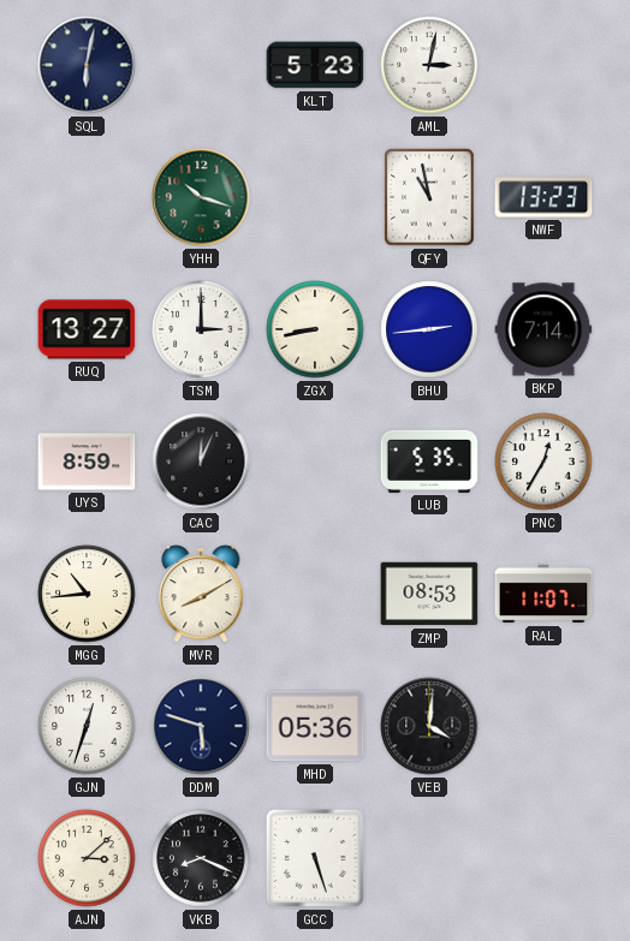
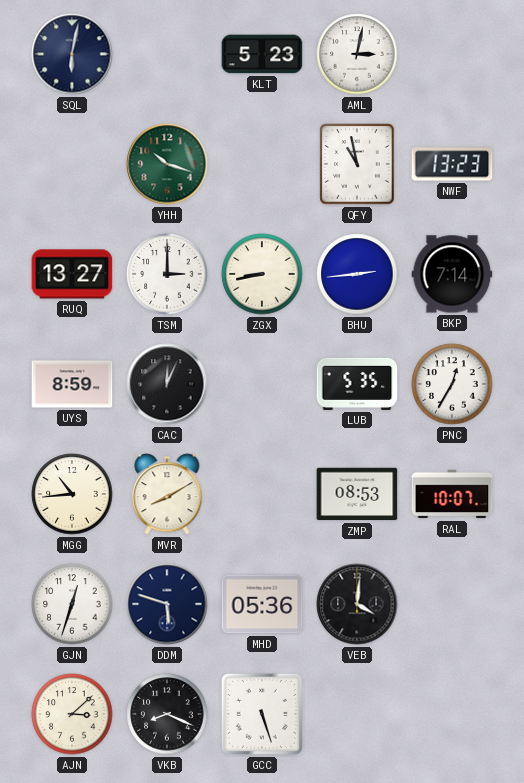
RAL: 11:07 -> 10:07 (452, 494)
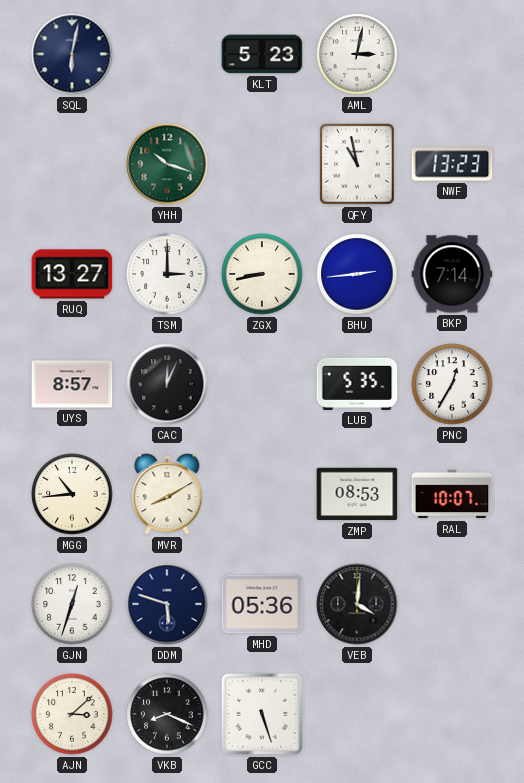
UYS: 8:59 -> 8:57 (72, 384)
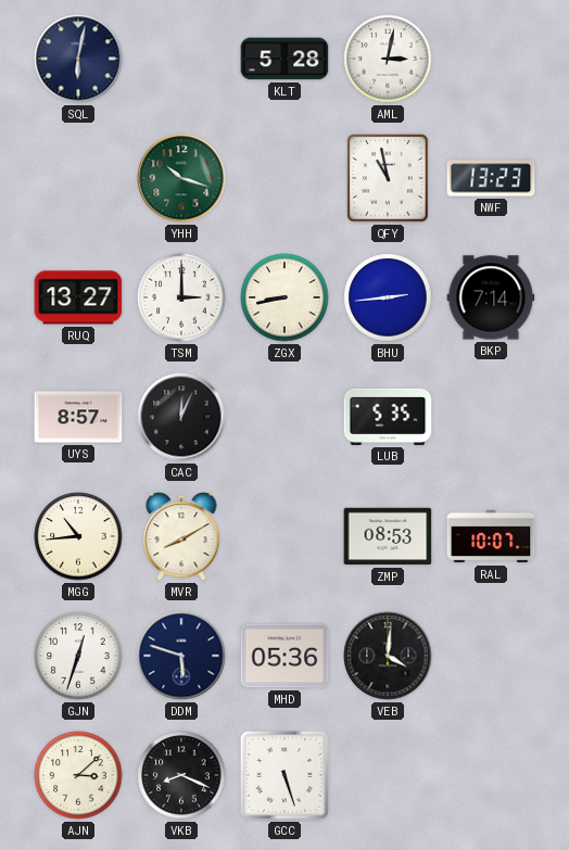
KLT: 5:23 -> 5:28 (284, 59)
PNC: 12:35 -> none (452, 384)
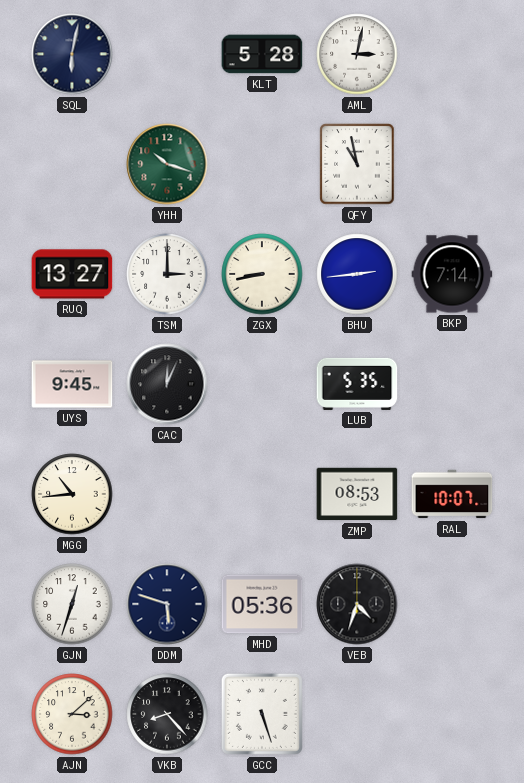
NWF: 13:23 -> none (491, 178)
UYS: 8:57 -> 9:45 (72, 384)
MVR: 8:10 -> none (181, 536)
VEB: 4:01 -> 4:33 (357, 604)
VKB: 8:19 -> 8:23 (167, 714)
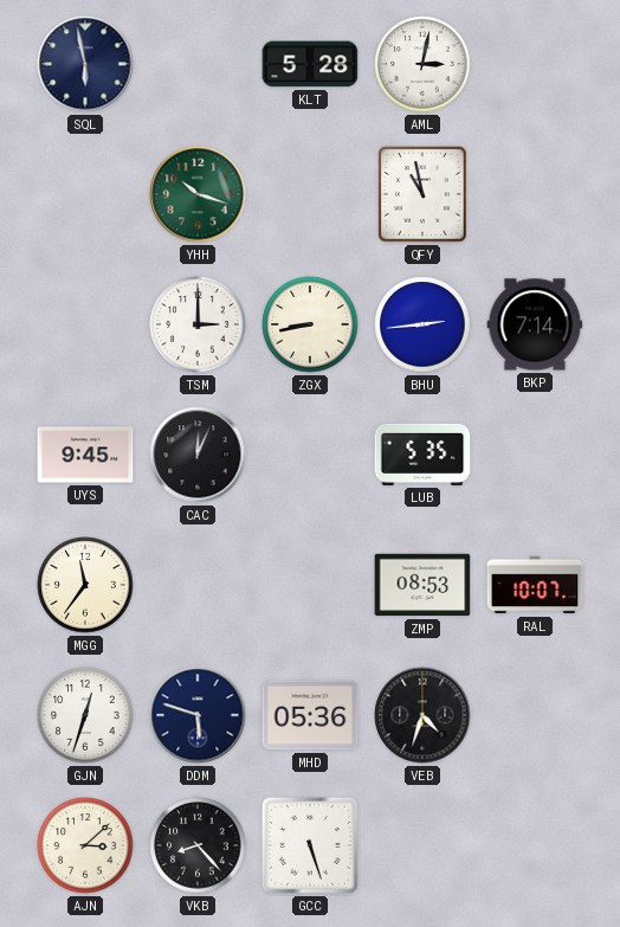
SQL: 6:02 -> 5:58 (85, 64)
RUQ: 13:27 -> none (72, 274)
MGG: 10:44 -> 11:36 (85, 585)
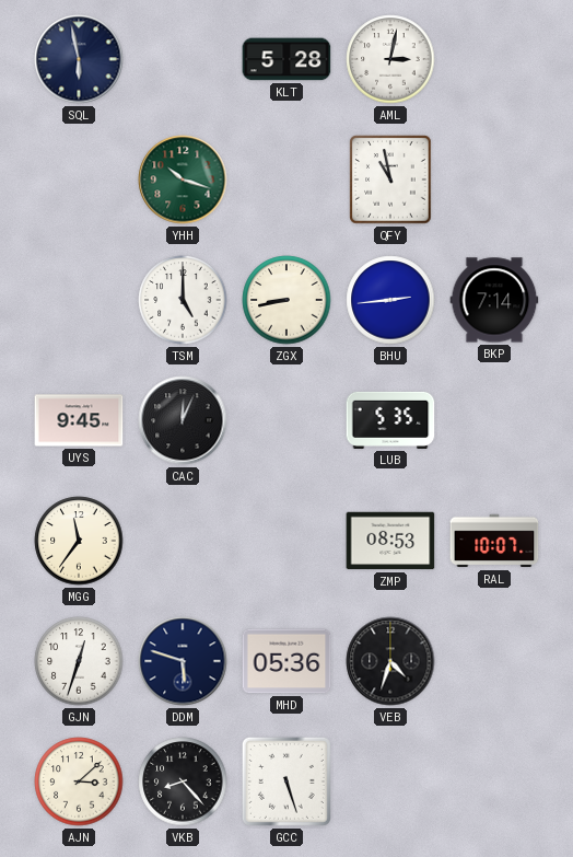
TSM: 3:00 -> 5:00 (183, 300)
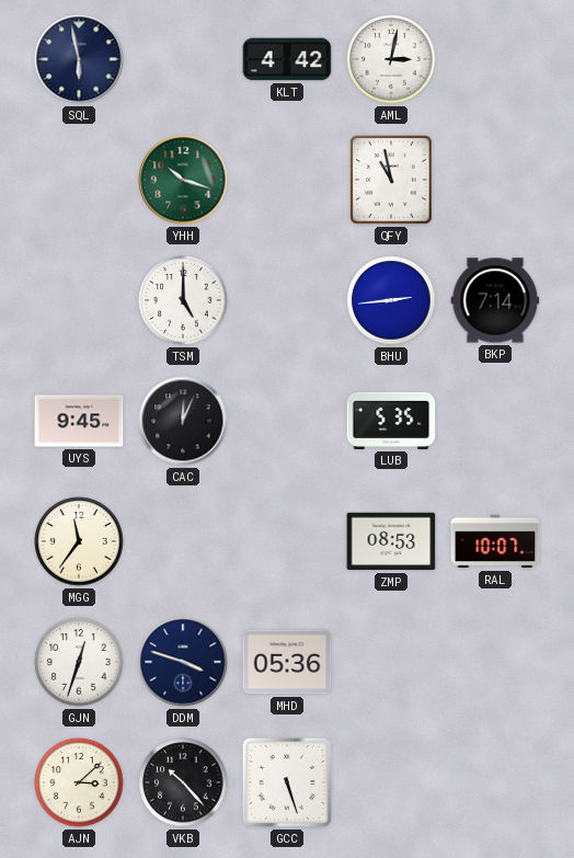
KLT: 5:28 -> 4:42 (287, 59)
ZGX: 8:43 -> none (286, 300)
DDM: 5:48 -> 3:48 (183, 662)
VEB: 4:33 -> none (390, 661)
VKB: 8:23 -> 10:23 (183, 782)
